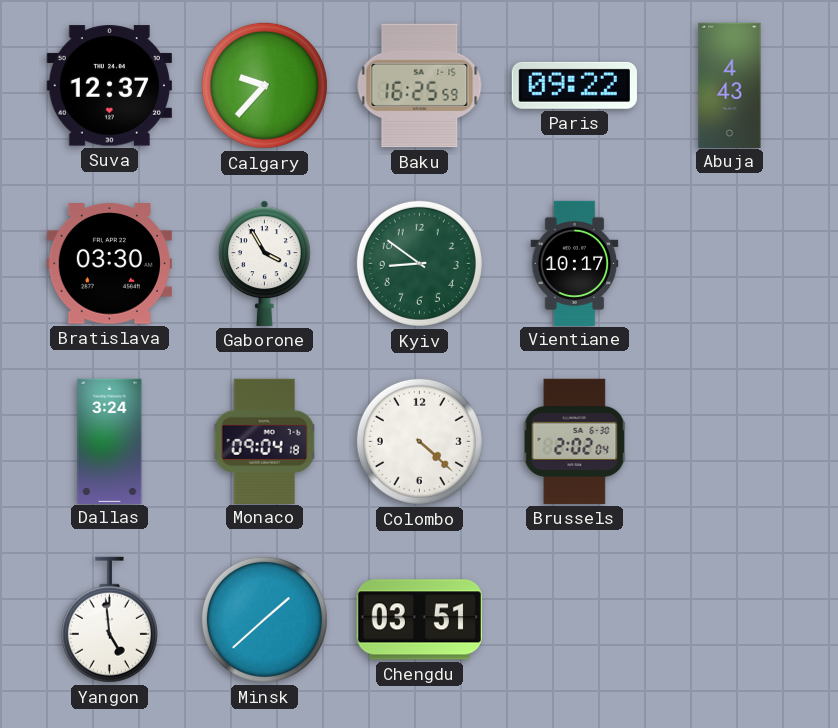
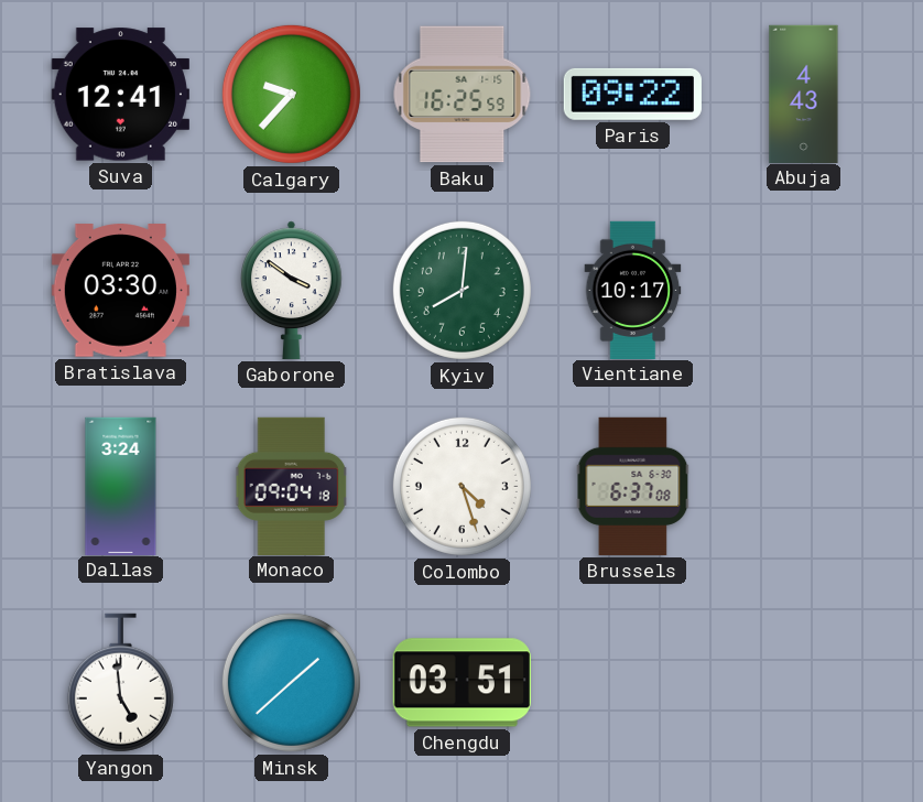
Suva: 12:37 -> 12:41 (120, 95)
Gaborone: 3:55 -> 3:51 (292, 290)
Kyiv: 8:51 -> 8:01 (461, 290)
Colombo: 4:22 -> 4:27 (461, 486)
Brussels: 2:02 -> 6:37 (633, 486)
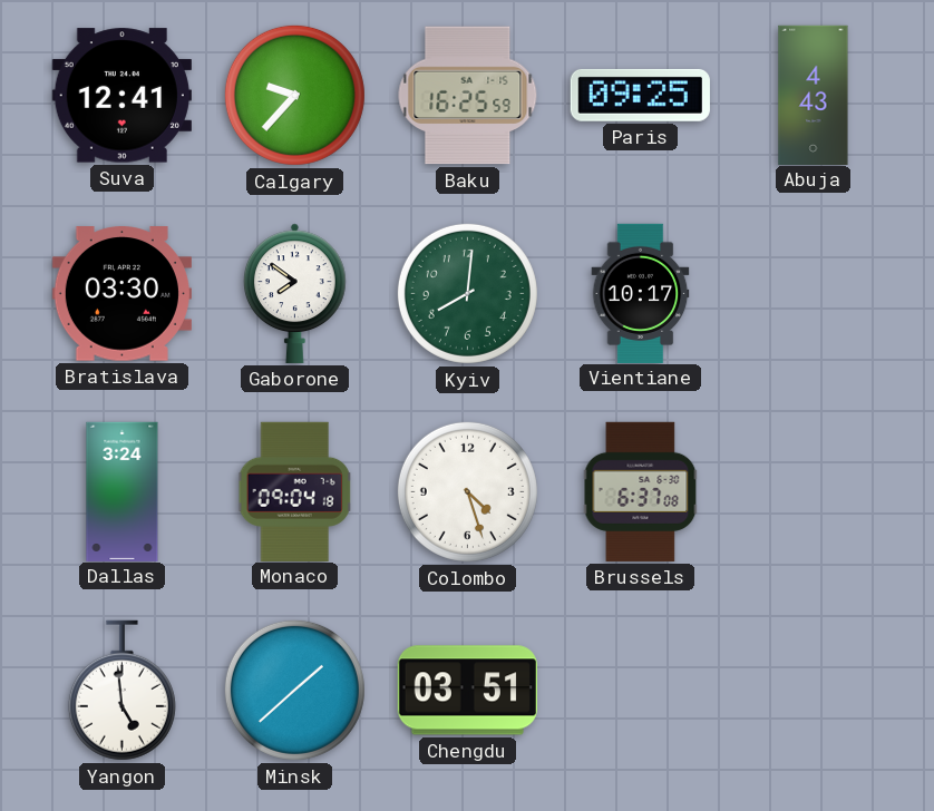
Paris: 09:22 -> 09:25 (640, 95)
Gaborone: 3:51 -> 7:51 (295, 293)
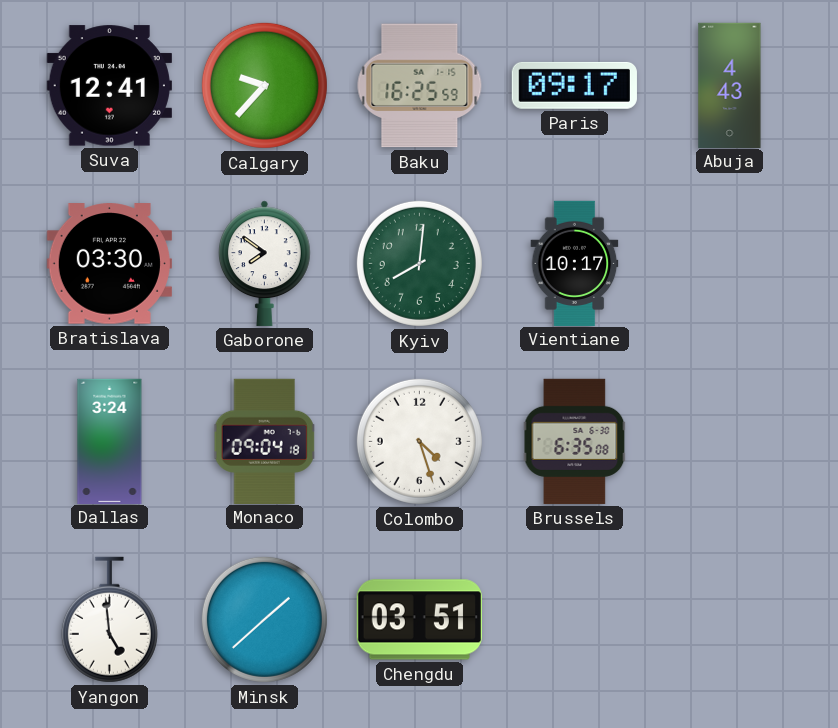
Paris: 09:25 -> 09:17 (574, 85)
Brussels: 6:37 -> 6:35 (575, 441)
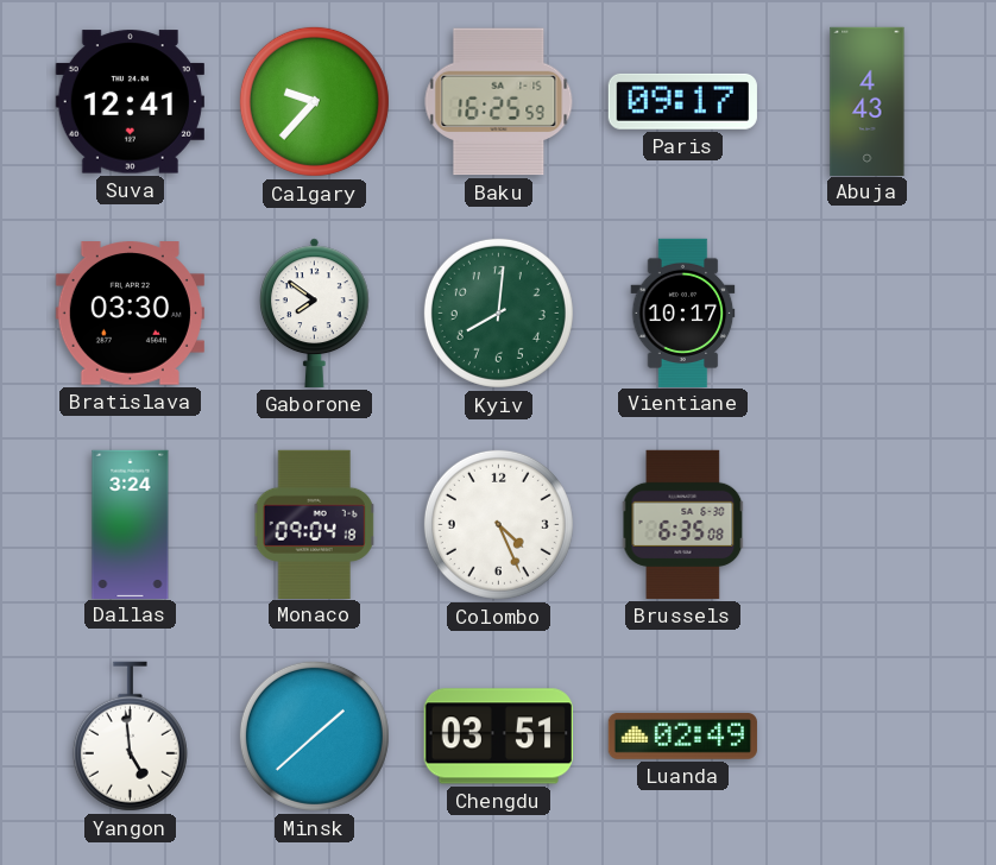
Colombo: 4:27 -> 4:26 (498, 524)
Luanda: none -> 02:49 (682, 737)
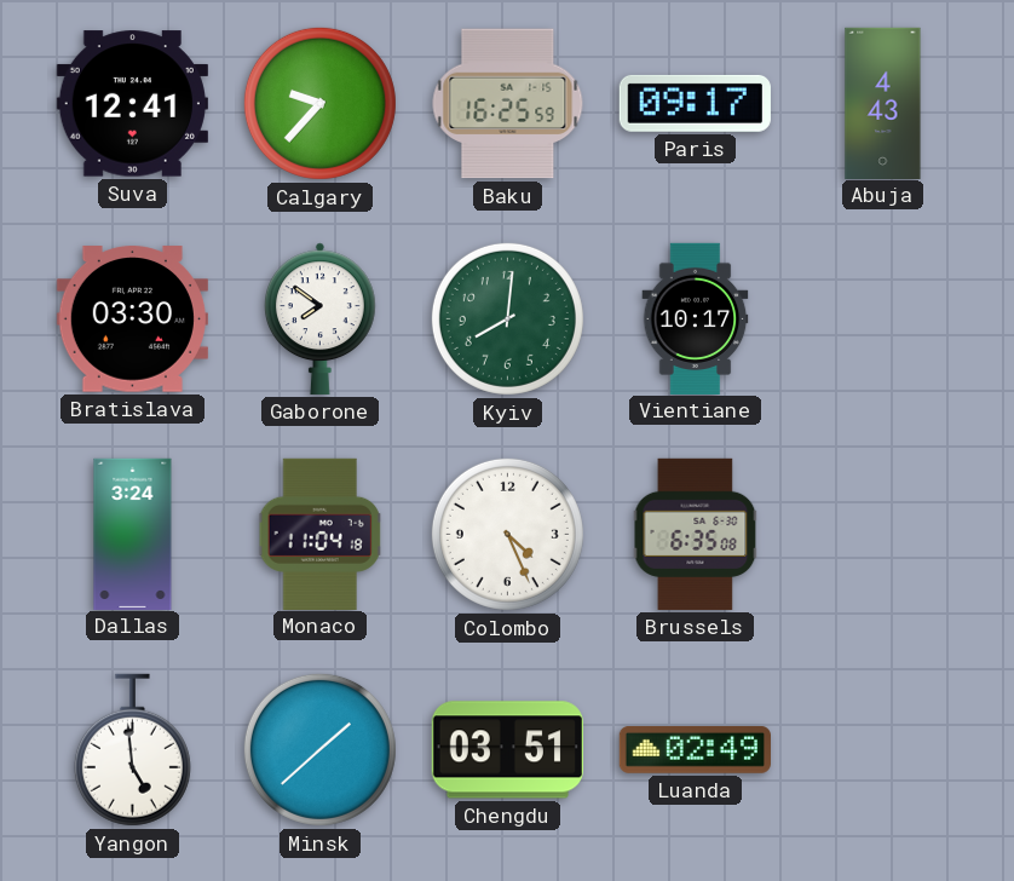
Monaco: 09:04 -> 11:04 (321, 534)
